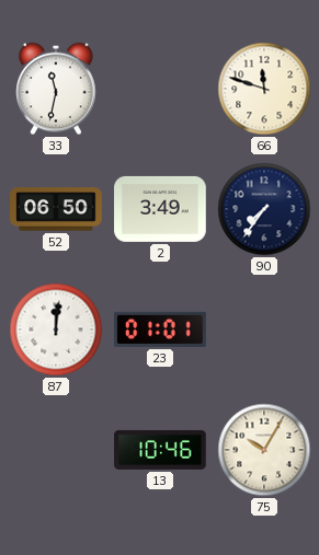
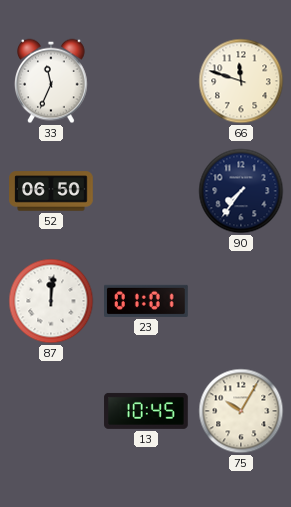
33: 11:32 -> 11:34 (52, 81)
2: 3:49 -> none (160, 209)
13: 10:46 -> 10:45 (146, 411)
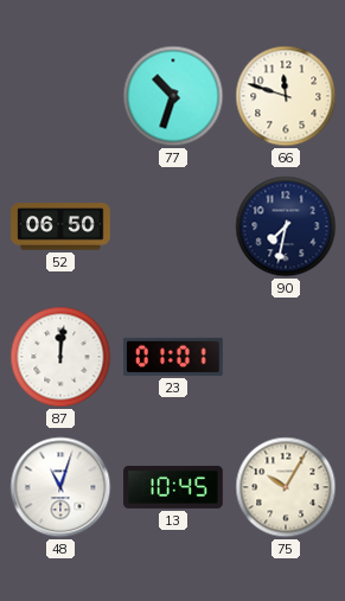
33: 11:34 -> none (52, 81)
77: none -> 10:33 (173, 96)
90: 7:36 -> 7:32 (286, 226)
48: none -> 11:03 (60, 487)
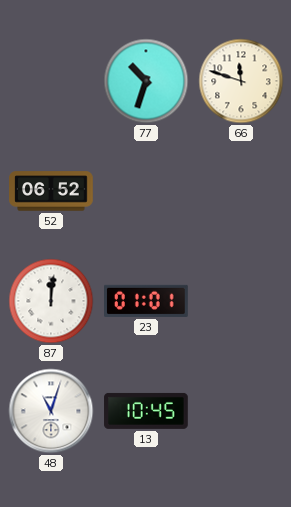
52: 06:50 -> 06:52 (51, 191)
90: 7:32 -> none (286, 226)
75: 10:05 -> none (286, 487)
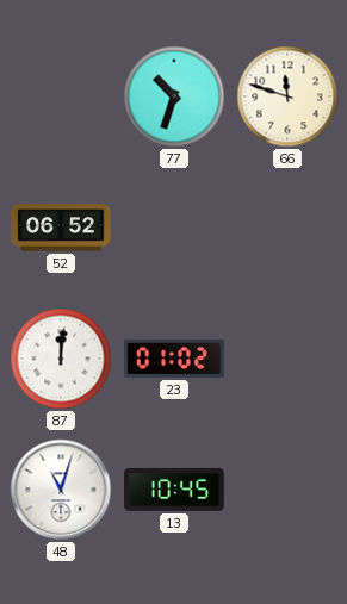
23: 01:01 -> 01:02 (175, 359)
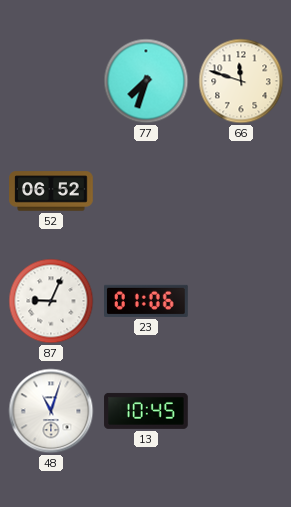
77: 10:33 -> 7:33 (146, 81)
87: 12:01 -> 9:04 (51, 301)
23: 01:02 -> 01:06 (147, 301)
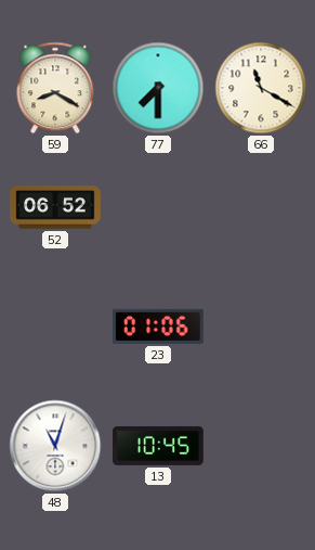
59: none -> 8:20 (55, 88)
77: 7:33 -> 7:30 (158, 88)
66: 11:48 -> 11:20 (261, 88)
87: 9:04 -> none (51, 301)
